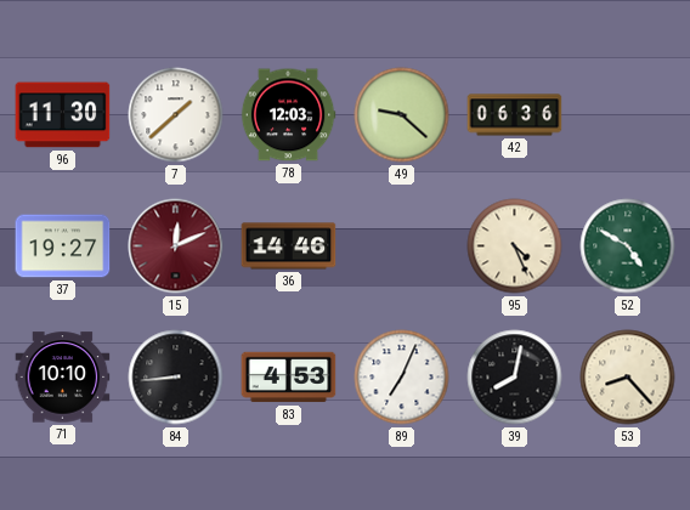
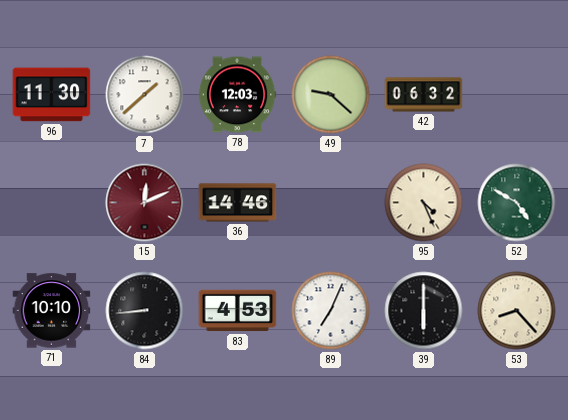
42: 06:36 -> 06:32 (424, 95)
37: 19:27 -> none (63, 246)
39: 8:02 -> 6:00 (424, 311)
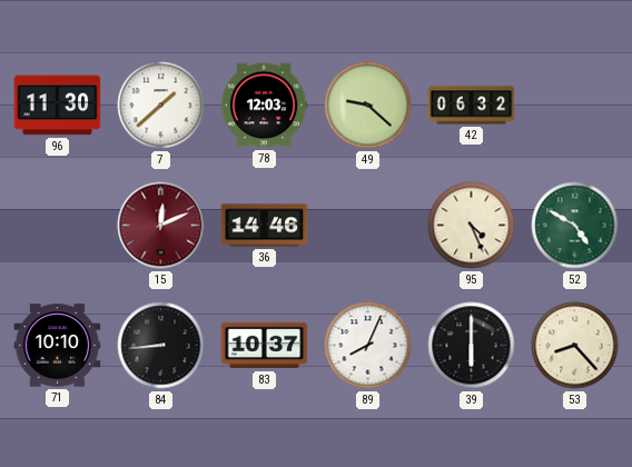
83: 4:53 -> 10:37 (265, 346)
89: 7:04 -> 8:04 (368, 346)
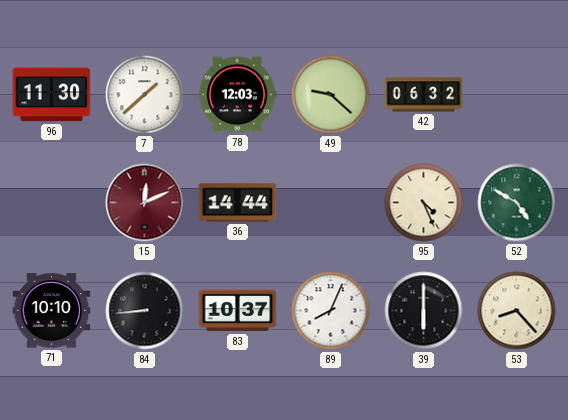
36: 14:46 -> 14:44 (238, 203)
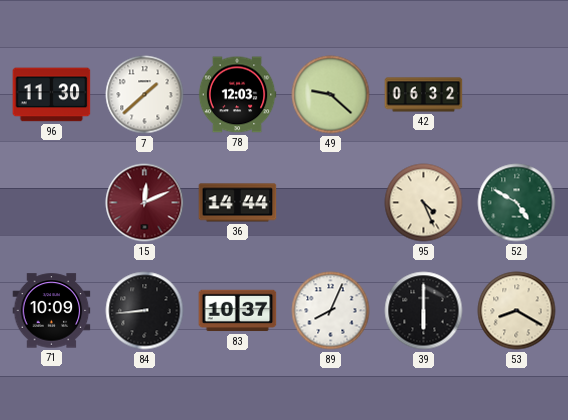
71: 10:10 -> 10:09 (52, 311)
53: 8:23 -> 8:20 (517, 311)
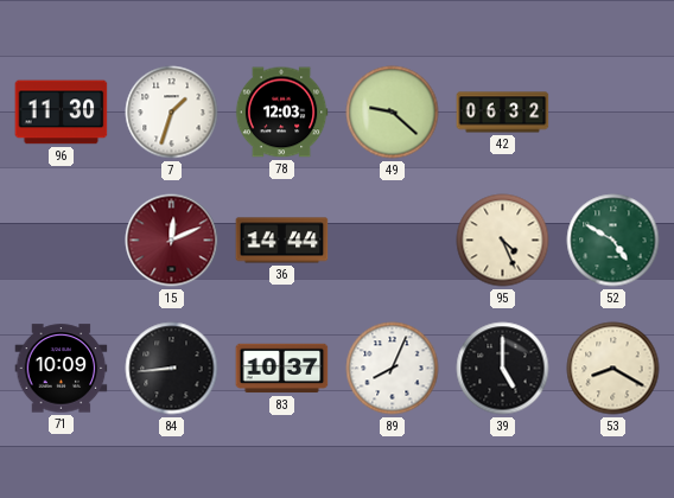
7: 1:38 -> 1:33 (172, 113)
39: 6:00 -> 5:00 (503, 369)
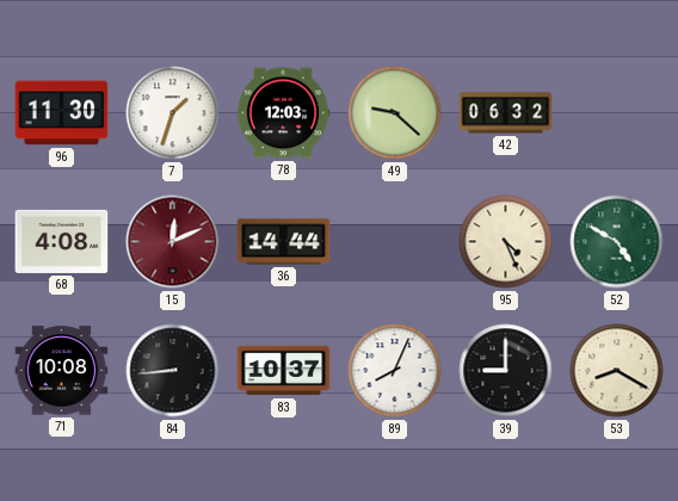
68: none -> 4:08 (62, 241)
71: 10:09 -> 10:08 (62, 371)
39: 5:00 -> 9:00 (506, 371)
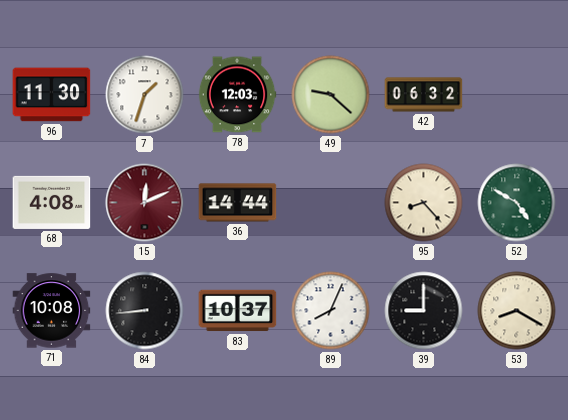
95: 4:26 -> 8:23 (424, 203)
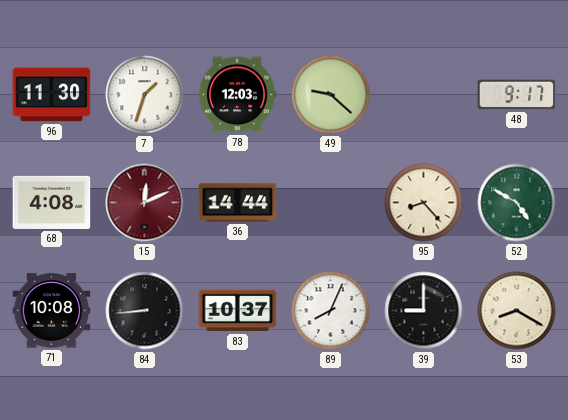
42: 06:32 -> none (424, 95)
48: none -> 9:17 (517, 95)
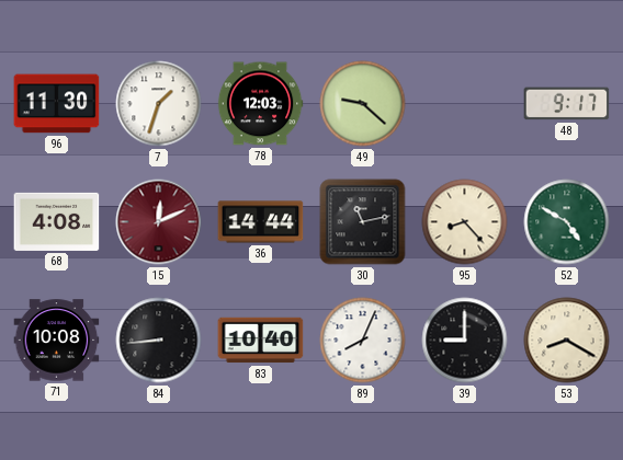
30: none -> 11:13 (363, 222)
83: 10:37 -> 10:40 (261, 341)
